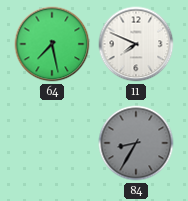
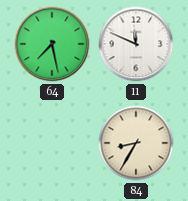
11: 7:49 -> 11:49 (136, 44)
84 dial: grey -> cream (136, 143)
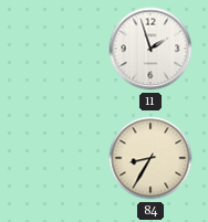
64: 7:28 -> none (52, 44)
11: 11:49 -> 1:57 (150, 49)
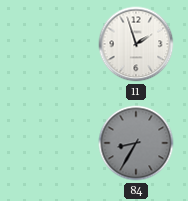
84 dial: cream -> grey (136, 143)
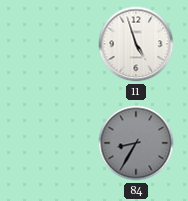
11: 1:57 -> 4:57 (136, 44)
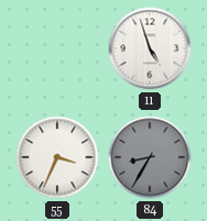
55: none -> 3:34 (57, 157)
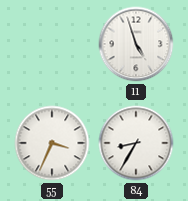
84 dial: grey -> white (136, 143)
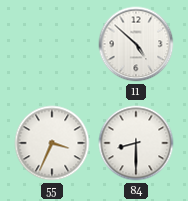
11: 4:57 -> 4:52 (136, 44)
84: 8:35 -> 8:30 (136, 143)
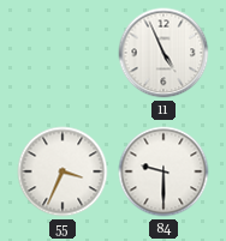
11: 4:52 -> 4:56 (163, 53)
84: 8:30 -> 9:30 (163, 171)
